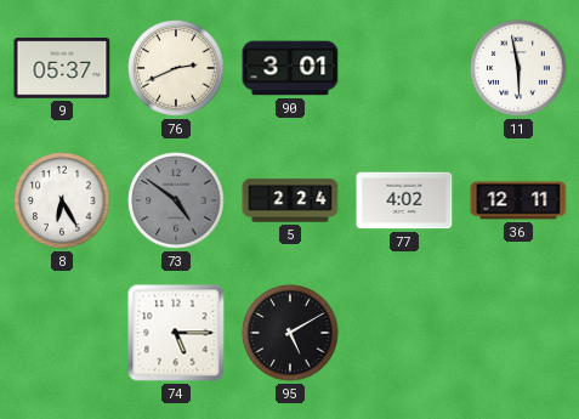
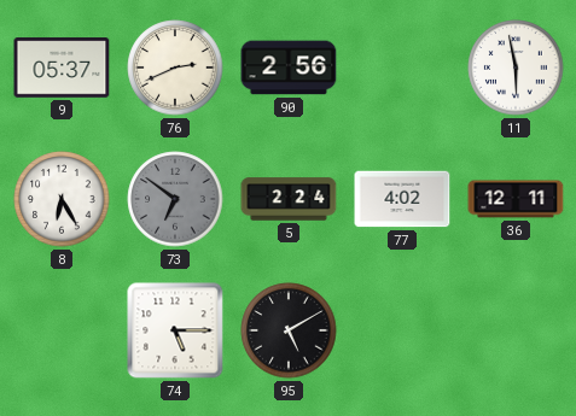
90: 3:01 -> 2:56 (289, 68)
73: 4:51 -> 6:51 (175, 199)
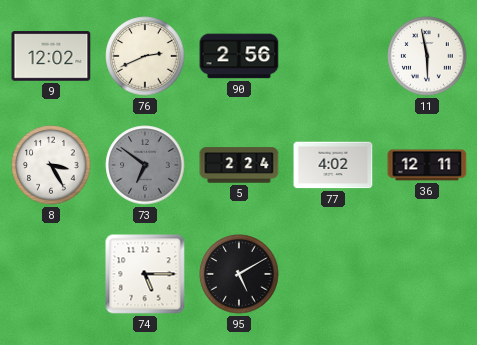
9: 05:37 -> 12:02 (51, 56)
8: 6:25 -> 3:25 (51, 165)
